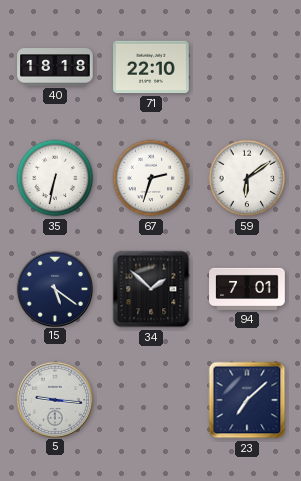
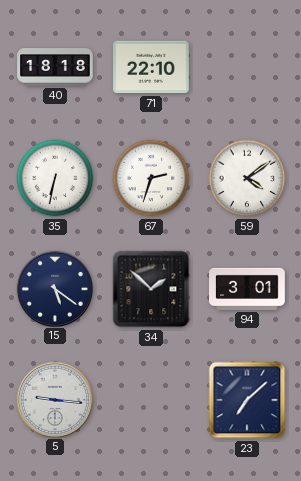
59: 6:09 -> 4:09 (247, 178)
94: 7:01 -> 3:01 (247, 289)
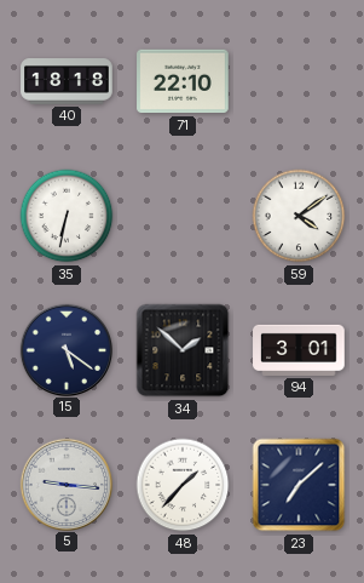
67: 2:33 -> none (151, 178)
48: none -> 1:37 (183, 485)
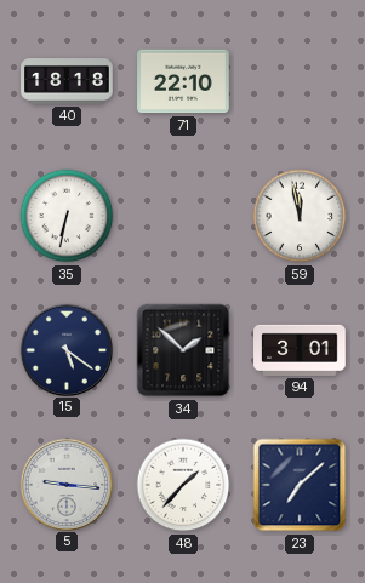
59: 4:09 -> 11:58 (300, 216)
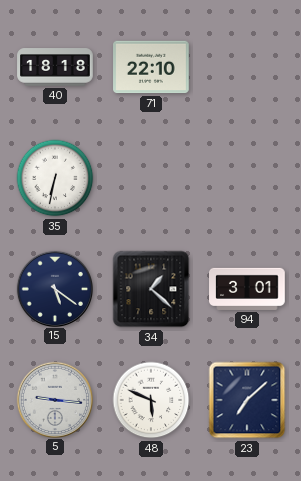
59: 11:58 -> none (300, 216)
34: 1:52 -> 1:22 (151, 289)
48: 1:37 -> 5:49 (151, 400)
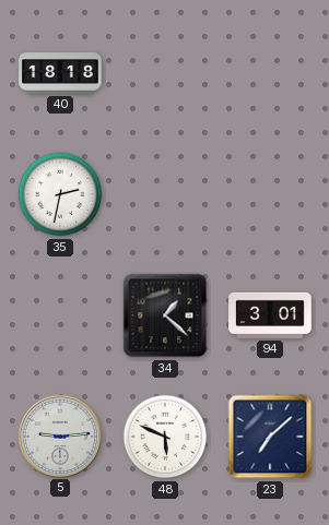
71: 22:10 -> none (151, 67)
35: 6:32 -> 2:32 (60, 194)
15: 5:21 -> none (54, 288)
5: 9:16 -> 9:14 (59, 435)
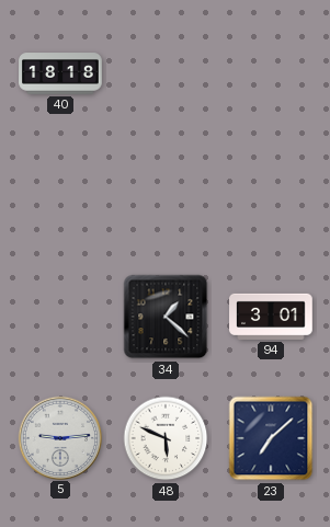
35: 2:32 -> none (60, 194)
